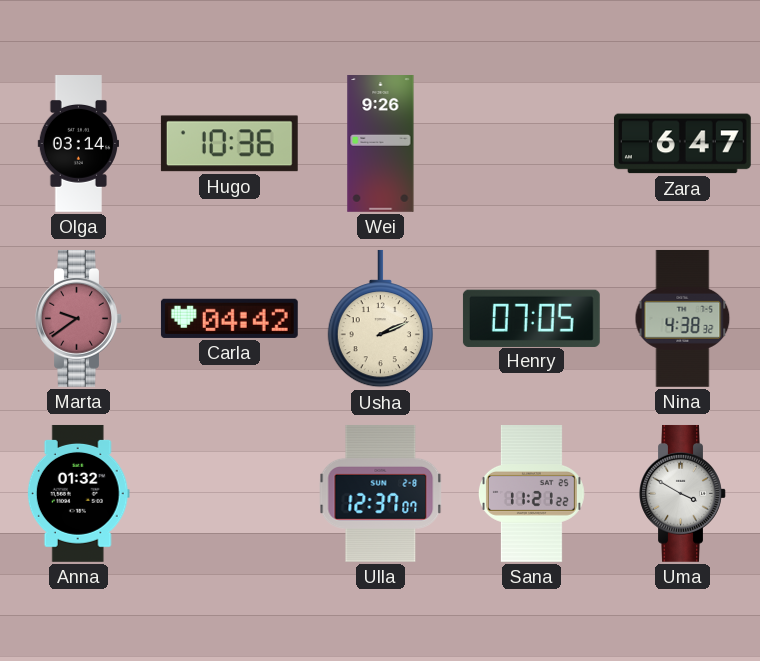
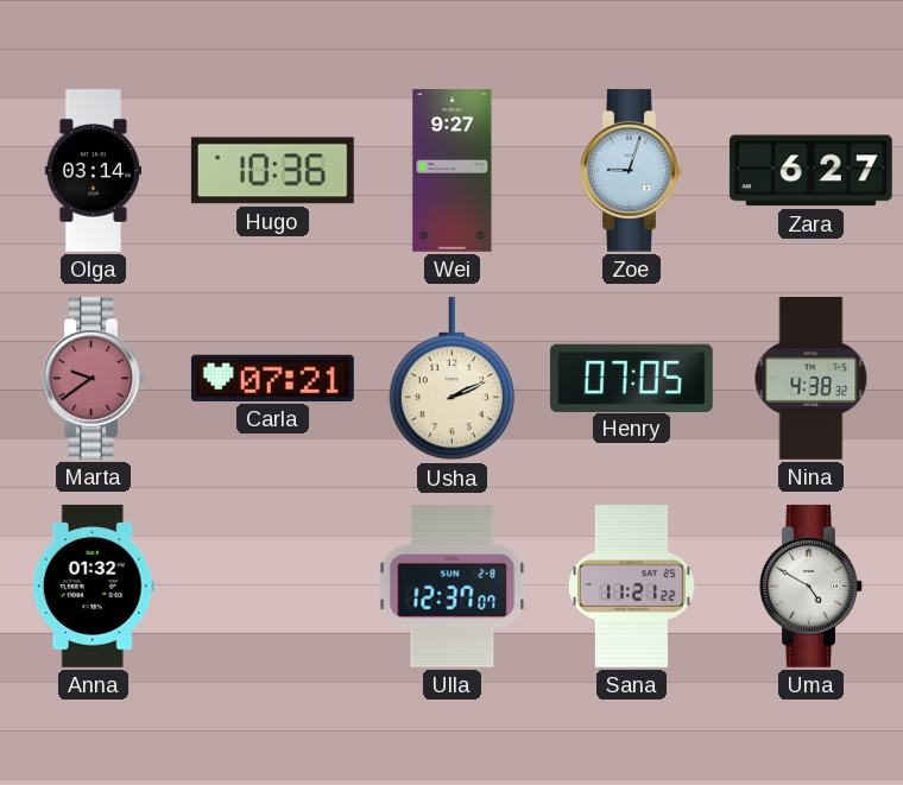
Wei: 9:26 -> 9:27 (453, 171)
Zoe: none -> 9:03 (632, 170)
Zara: 6:47 -> 6:27 (810, 171)
Carla: 04:42 -> 07:21 (272, 378)
Uma: 3:50 -> 4:50 (812, 585)
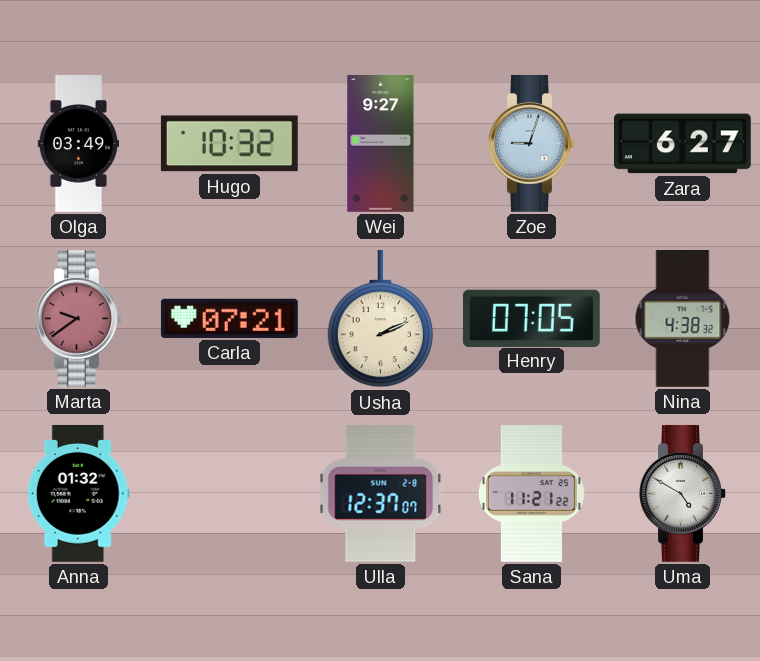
Olga: 03:14 -> 03:49 (78, 144)
Hugo: 10:36 -> 10:32 (229, 144)
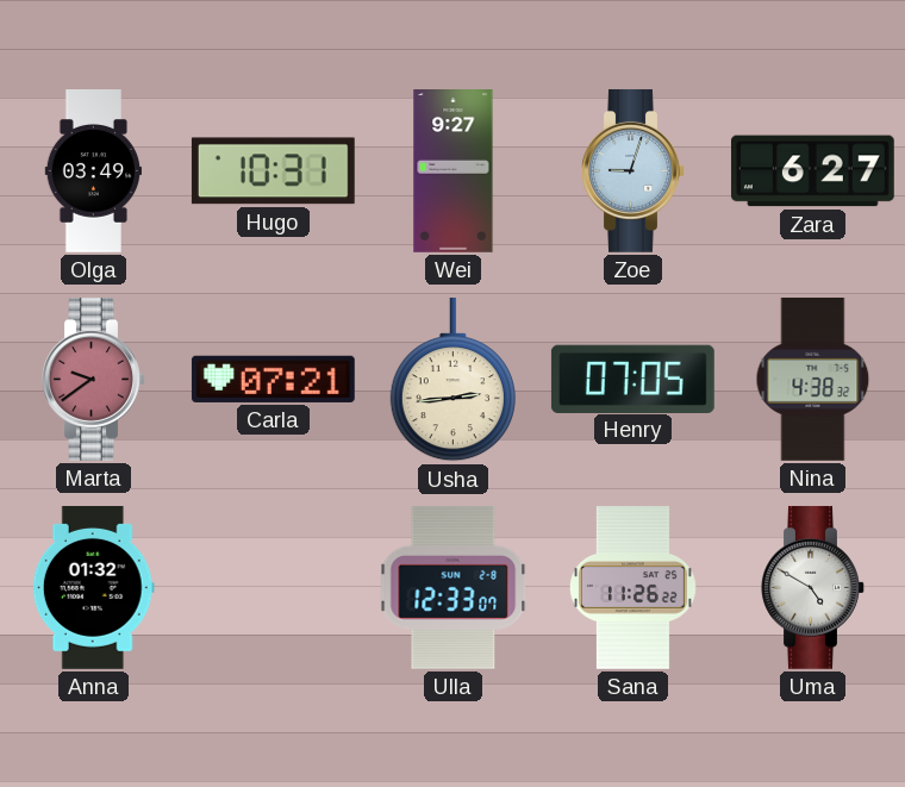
Hugo: 10:32 -> 10:31 (273, 171)
Usha: 2:11 -> 2:44 (453, 380)
Ulla: 12:37 -> 12:33 (454, 587)
Sana: 11:21 -> 11:26 (632, 588)
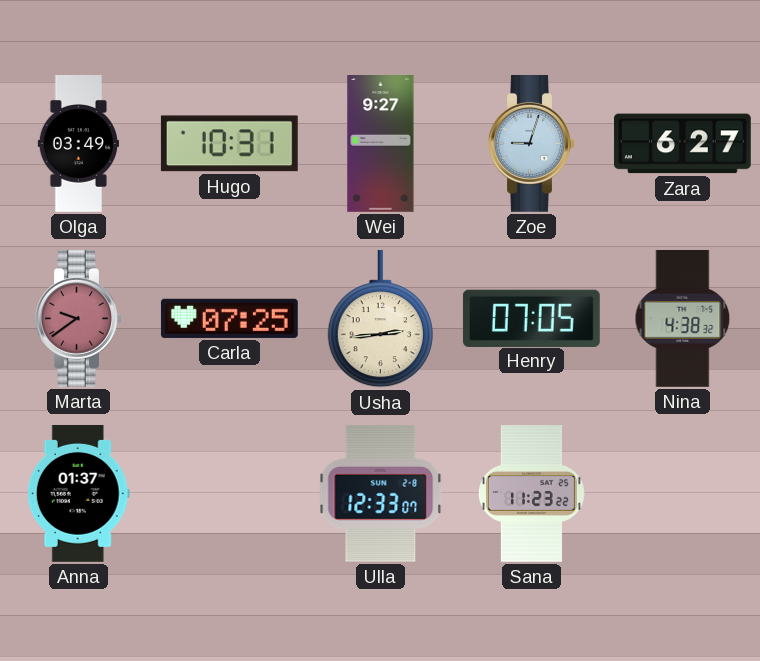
Carla: 07:21 -> 07:25 (229, 318)
Anna: 01:32 -> 01:37 (78, 493)
Sana: 11:26 -> 11:23 (531, 494)
Uma: 4:50 -> none (813, 587)
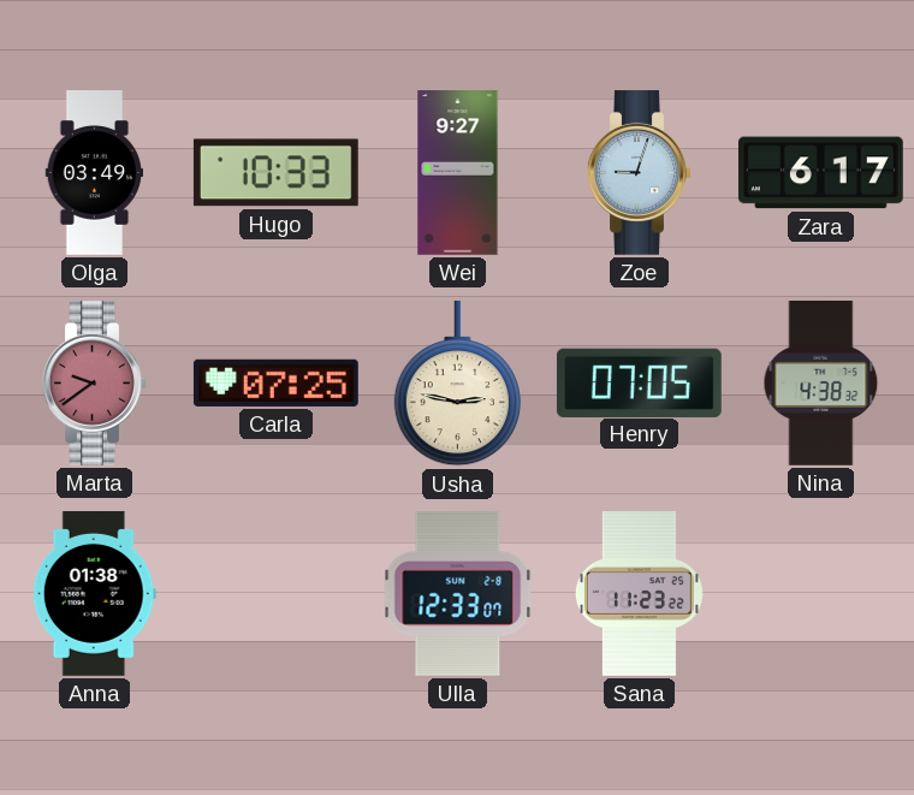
Hugo: 10:31 -> 10:33 (275, 173)
Zara: 6:27 -> 6:17 (820, 173)
Usha: 2:44 -> 2:47 (457, 384)
Anna: 01:37 -> 01:38 (94, 593)
